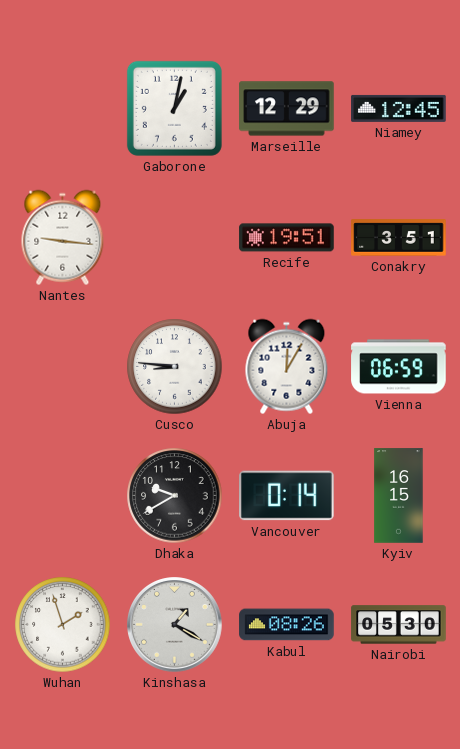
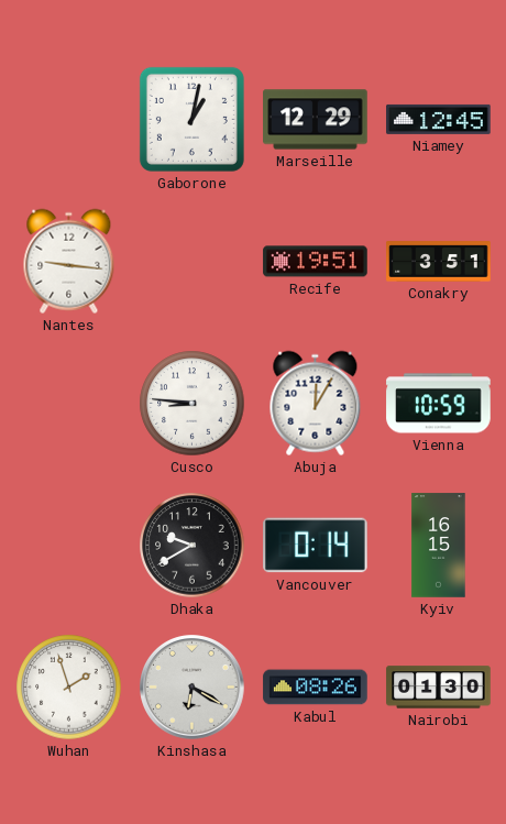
Vienna: 06:59 -> 10:59 (439, 404)
Kinshasa: 1:20 -> 6:20 (193, 688)
Nairobi: 05:30 -> 01:30 (439, 688)
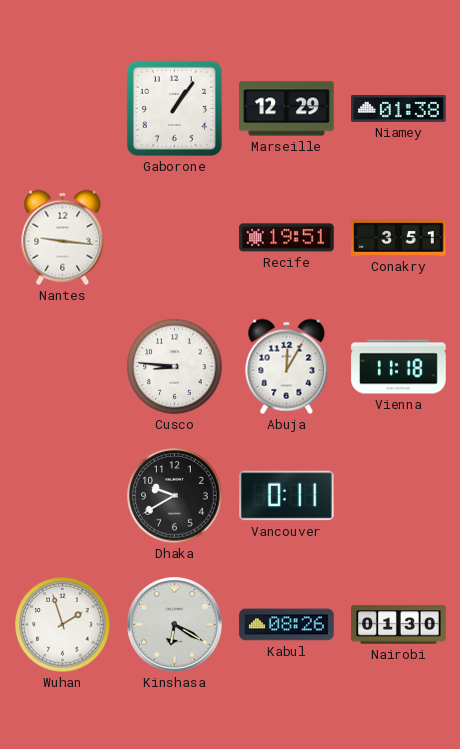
Gaborone: 1:02 -> 1:06 (174, 108)
Niamey: 12:45 -> 01:38 (399, 108)
Vienna: 10:59 -> 11:18 (399, 367)
Vancouver: 0:14 -> 0:11 (287, 496)
Kyiv: 16:15 -> none (439, 546)
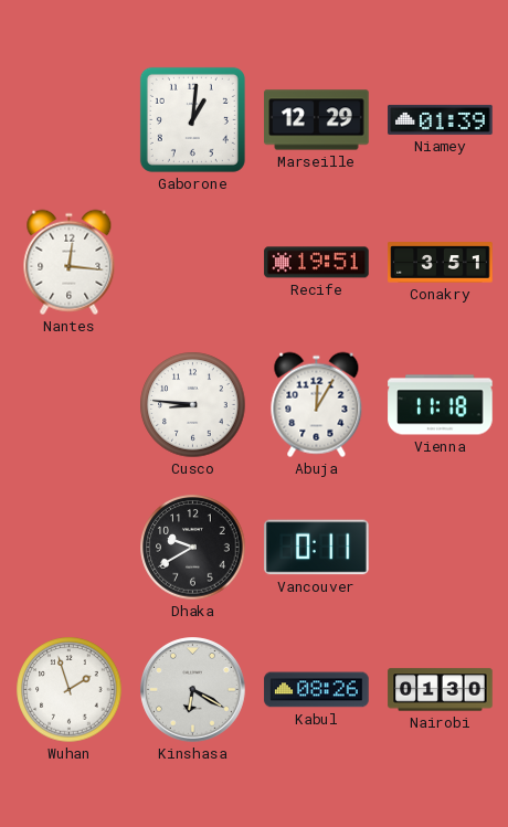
Gaborone: 1:06 -> 1:01 (192, 119)
Niamey: 01:38 -> 01:39 (441, 119)
Nantes: 9:16 -> 12:16 (70, 263)
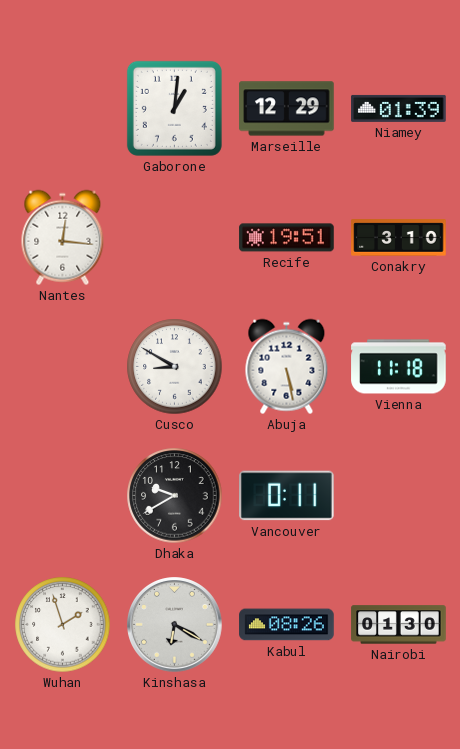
Conakry: 3:51 -> 3:10 (399, 238)
Cusco: 8:46 -> 8:50 (175, 367)
Abuja: 12:05 -> 5:28 (287, 367)
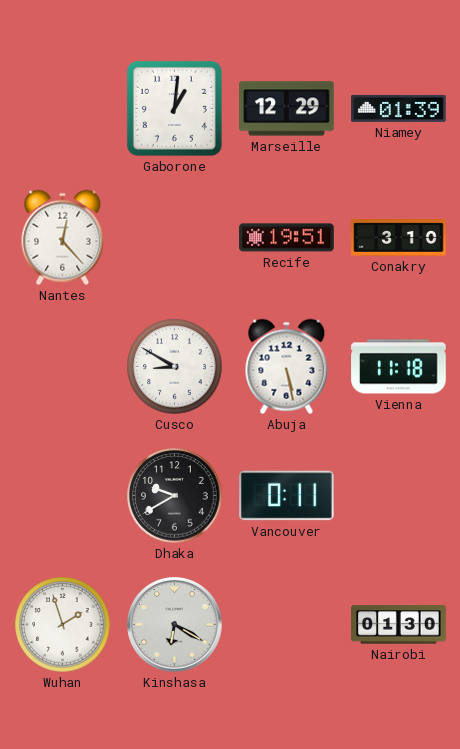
Nantes: 12:16 -> 12:23 (63, 238)
Kabul: 08:26 -> none (287, 625)
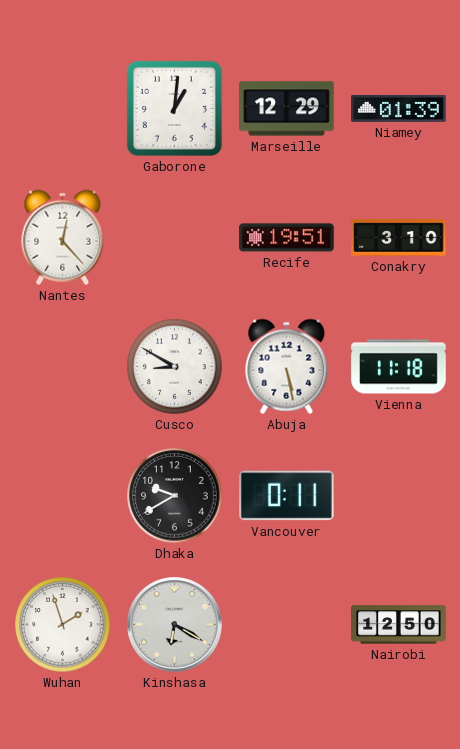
Nairobi: 01:30 -> 12:50 (399, 625)
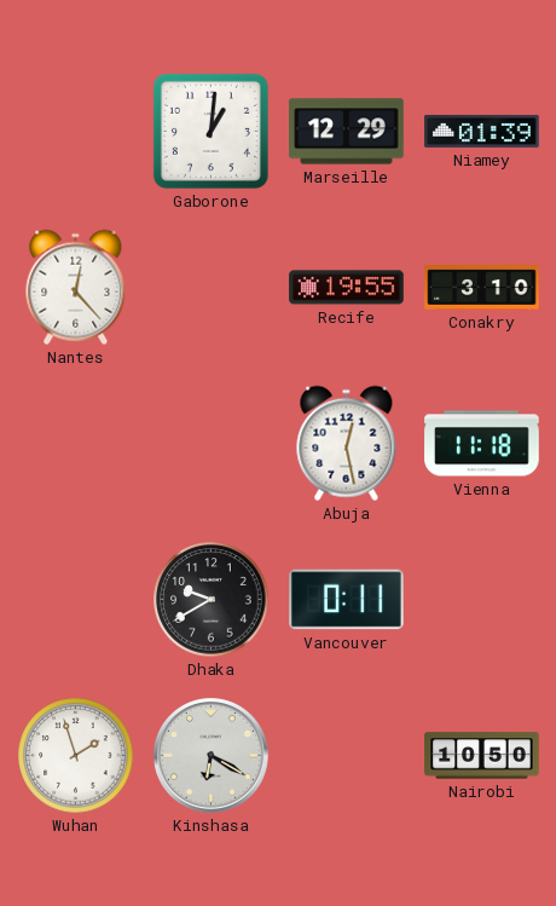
Recife: 19:51 -> 19:55 (347, 288)
Cusco: 8:50 -> none (175, 367)
Abuja: 5:28 -> 12:28 (347, 444)
Nairobi: 12:50 -> 10:50 (482, 756)
